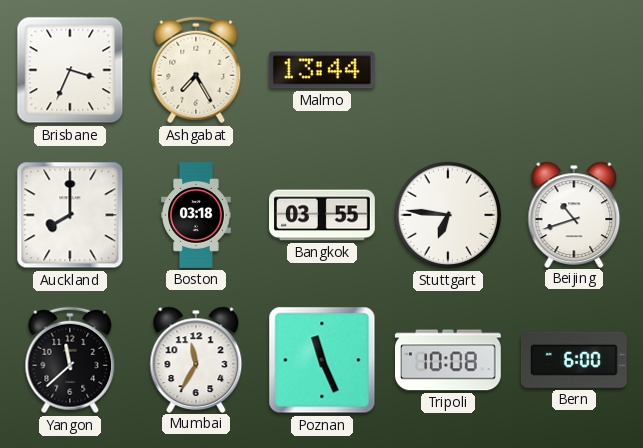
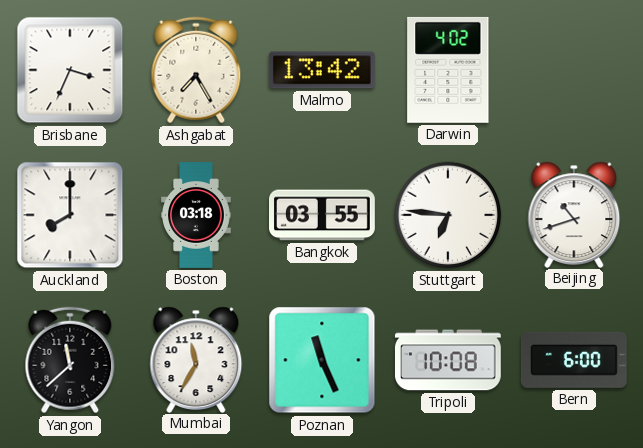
Malmo: 13:44 -> 13:42 (322, 70)
Darwin: none -> 4:02 (448, 70)
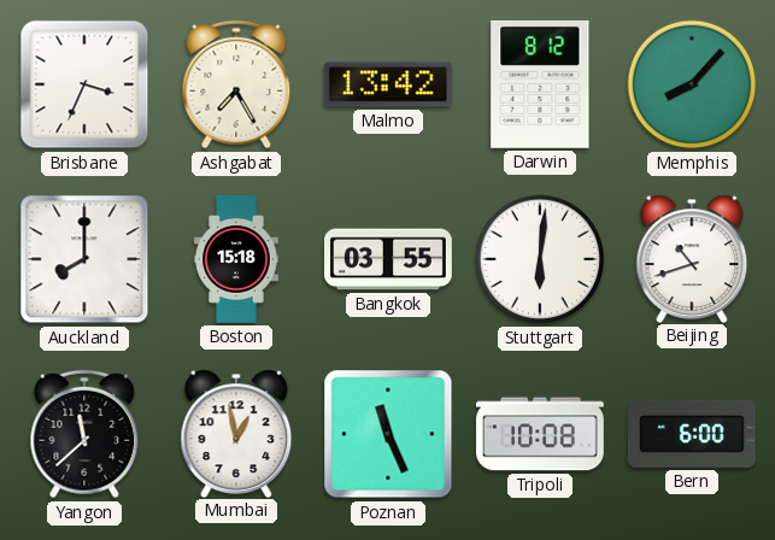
Darwin: 4:02 -> 8:12 (540, 84)
Memphis: none -> 8:07 (692, 84)
Boston: 03:18 -> 15:18 (236, 259)
Stuttgart: 6:46 -> 6:01 (540, 259)
Mumbai: 11:35 -> 12:58 (236, 433)
